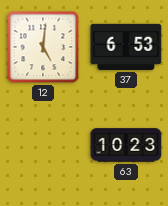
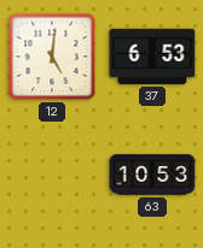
63: 10:23 -> 10:53 (152, 175)
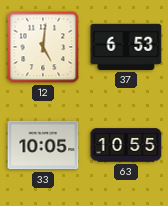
33: none -> 10:05 (43, 145)
63: 10:53 -> 10:55 (126, 145)
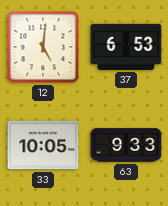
63: 10:55 -> 9:33 (126, 145)
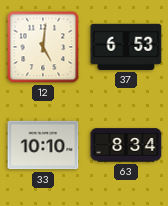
33: 10:05 -> 10:10 (43, 145)
63: 9:33 -> 8:34 (126, 145)
